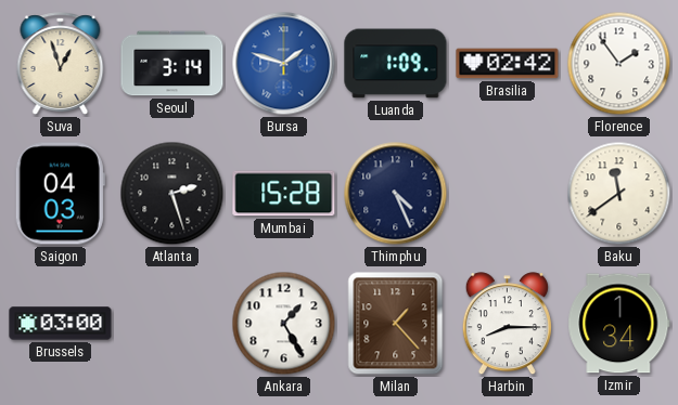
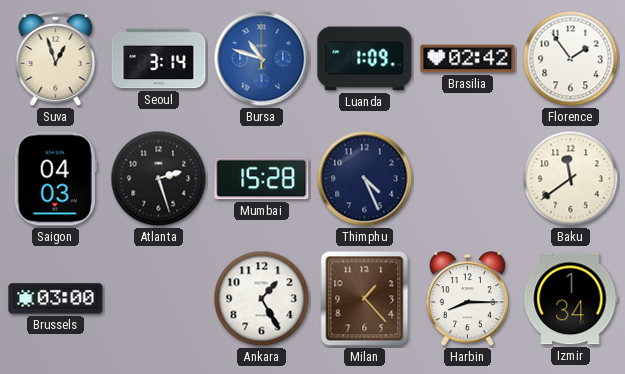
Bursa: 1:48 -> 10:48 (262, 59)
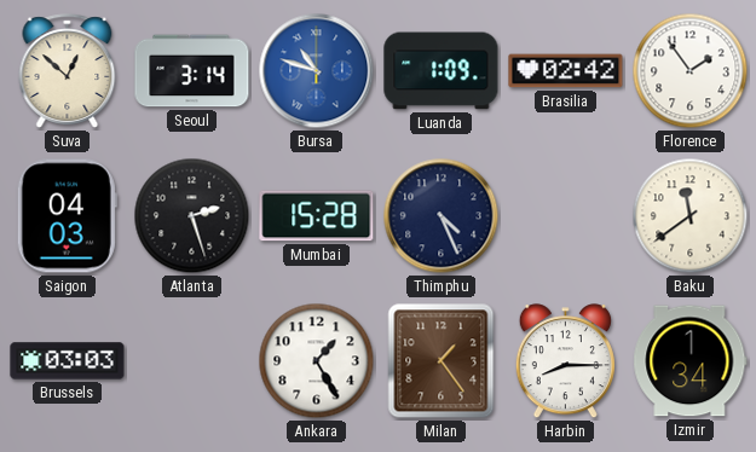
Suva: 12:57 -> 12:52 (68, 71)
Brussels: 03:00 -> 03:03 (68, 361)
Milan: 1:23 -> 1:24 (442, 361)
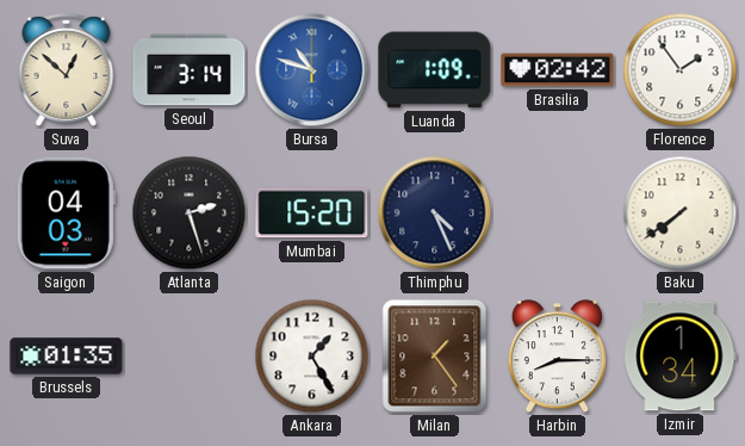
Mumbai: 15:28 -> 15:20 (312, 213)
Baku: 11:39 -> 7:39 (681, 213)
Brussels: 03:03 -> 01:35 (67, 357)
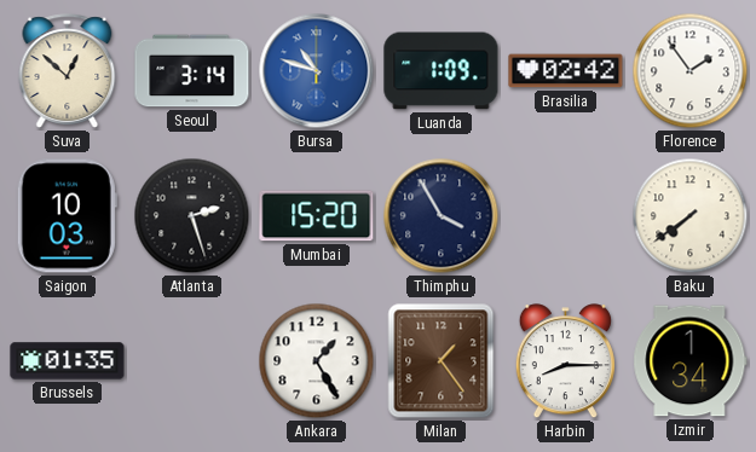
Saigon: 04:03 -> 10:03 (67, 216)
Thimphu: 4:26 -> 3:55 (442, 216)
